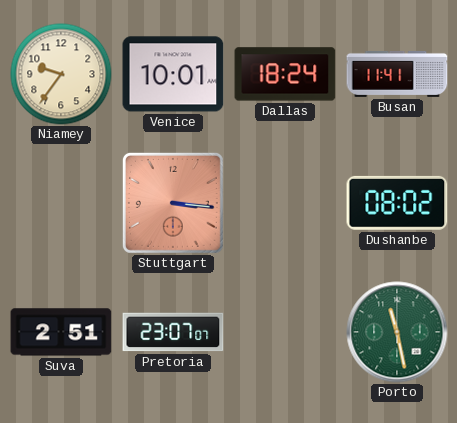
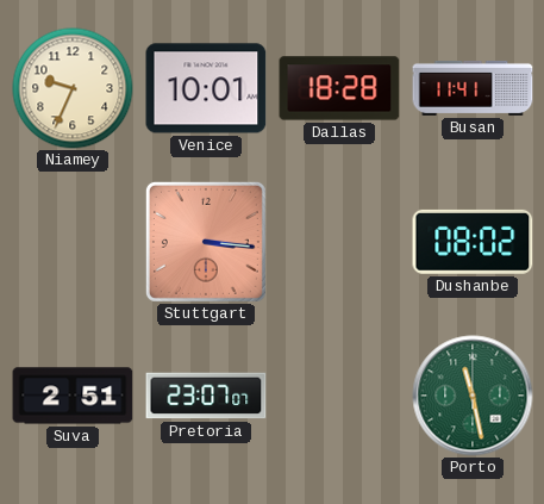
Niamey: 9:36 -> 9:34 (73, 88)
Dallas: 18:24 -> 18:28 (339, 88)
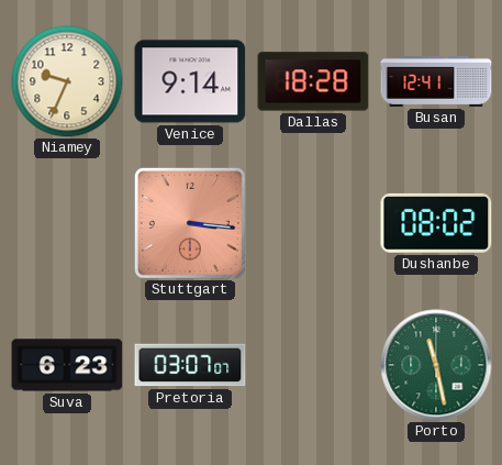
Venice: 10:01 -> 9:14 (190, 81)
Busan: 11:41 -> 12:41 (436, 81)
Suva: 2:51 -> 6:23 (67, 365)
Pretoria: 23:07 -> 03:07 (190, 365)
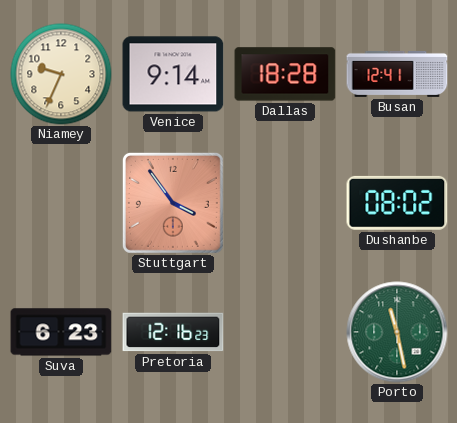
Stuttgart: 3:16 -> 3:54 (173, 203)
Pretoria: 03:07 -> 12:16 (173, 332)
